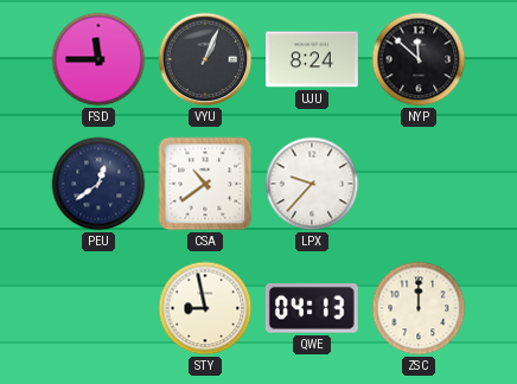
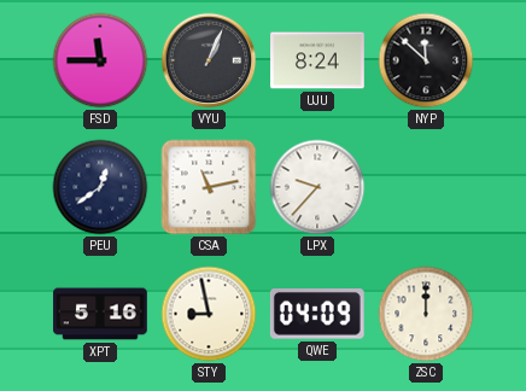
CSA: 10:39 -> 11:13 (209, 187)
XPT: none -> 5:16 (100, 314)
QWE: 04:13 -> 04:09 (317, 315)
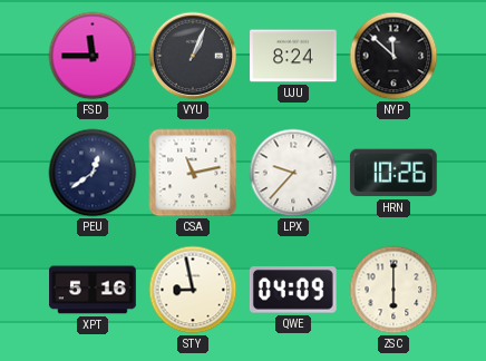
HRN: none -> 10:26 (393, 173)
ZSC: 12:00 -> 6:00 (393, 290)
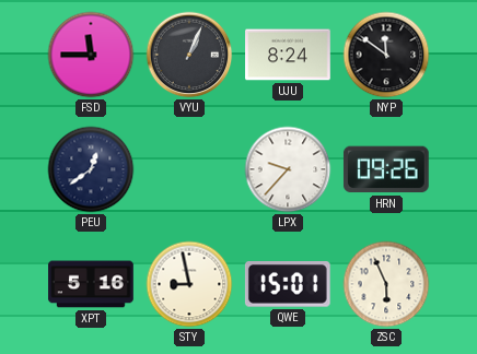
NYP: 11:52 -> 11:51 (386, 55)
CSA: 11:13 -> none (193, 173)
HRN: 10:26 -> 09:26 (386, 169)
QWE: 04:09 -> 15:01 (288, 285)
ZSC: 6:00 -> 5:56 (386, 284)
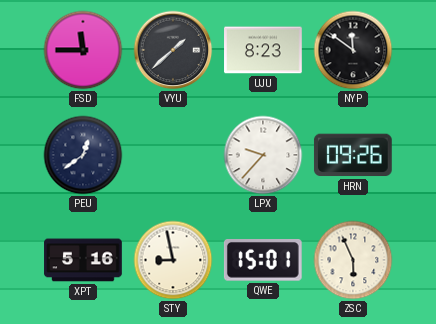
VYU: 1:04 -> 1:38 (173, 50)
UJU: 8:24 -> 8:23 (263, 50)
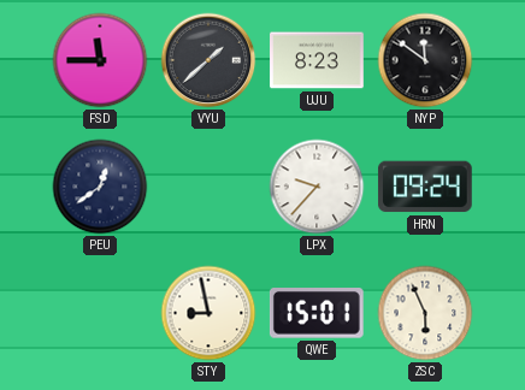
HRN: 09:26 -> 09:24 (425, 187)
XPT: 5:16 -> none (83, 260)
